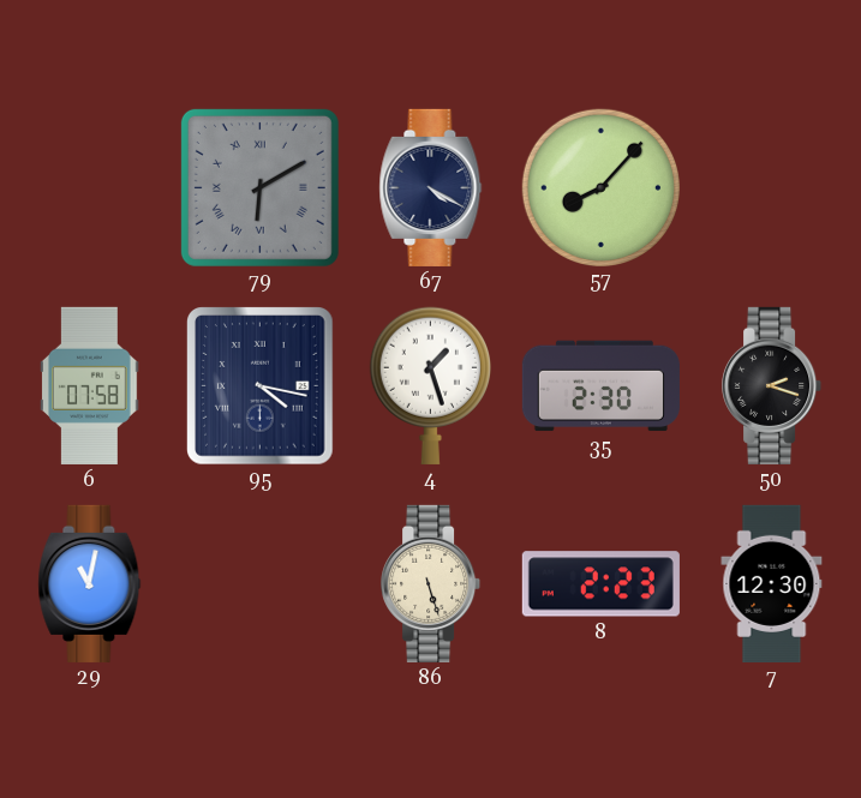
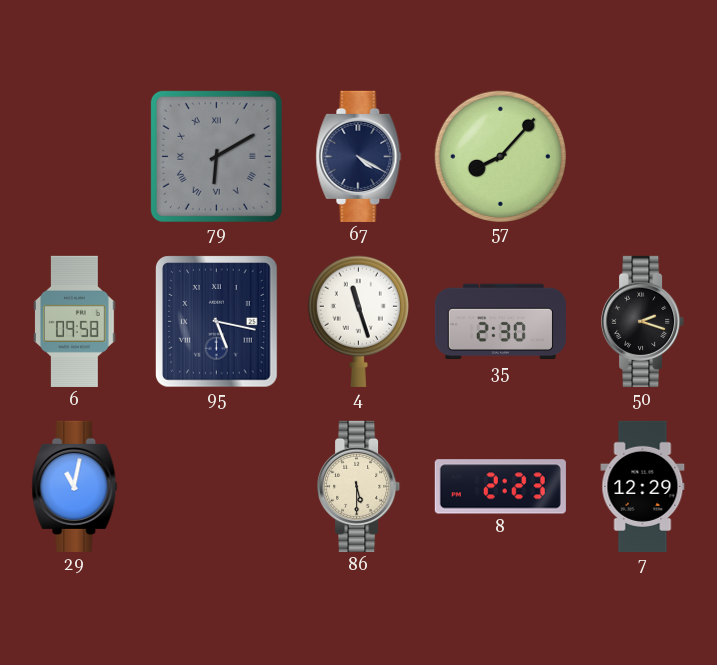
6: 07:58 -> 09:58 (75, 321)
95: 4:17 -> 5:17 (217, 322)
4: 1:27 -> 11:27 (358, 321)
86: 5:27 -> 5:30 (359, 486)
7: 12:30 -> 12:29 (643, 486)
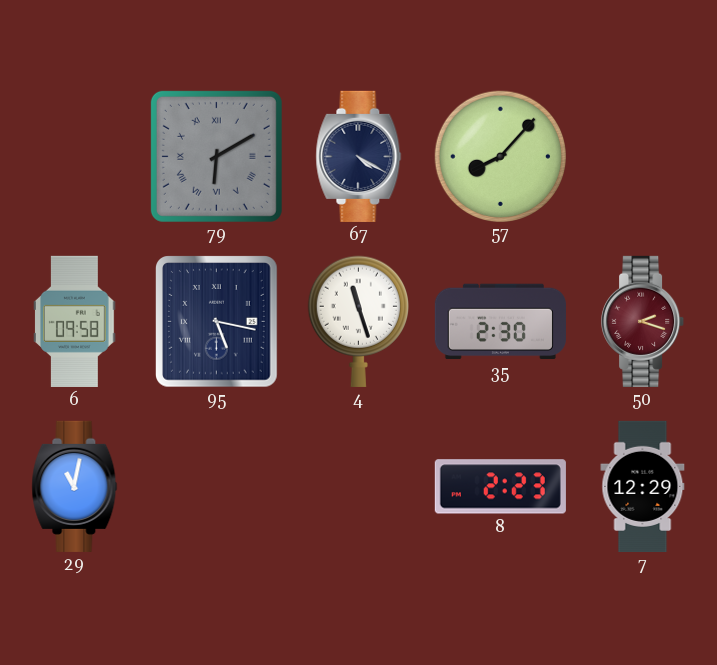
50 dial: black -> burgundy (643, 321)
86: 5:30 -> none (359, 486)
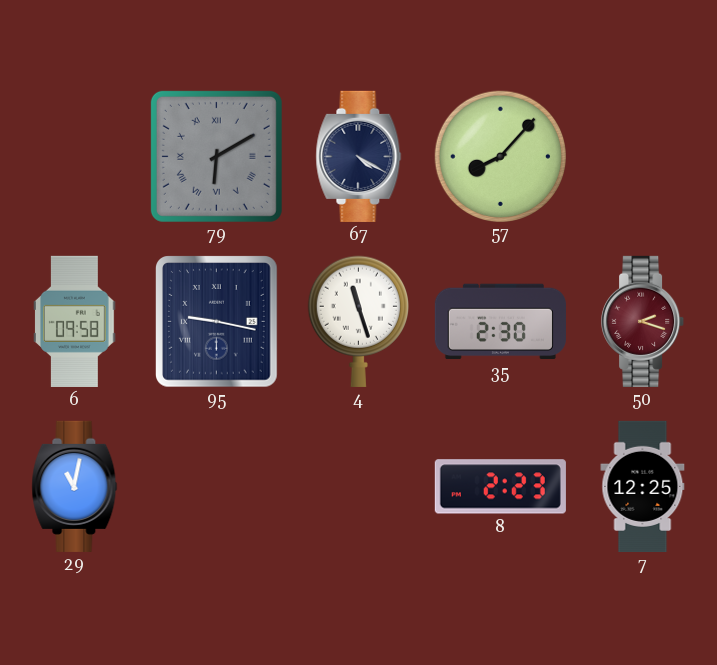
95: 5:17 -> 9:17 (217, 322)
7: 12:29 -> 12:25 (643, 486)
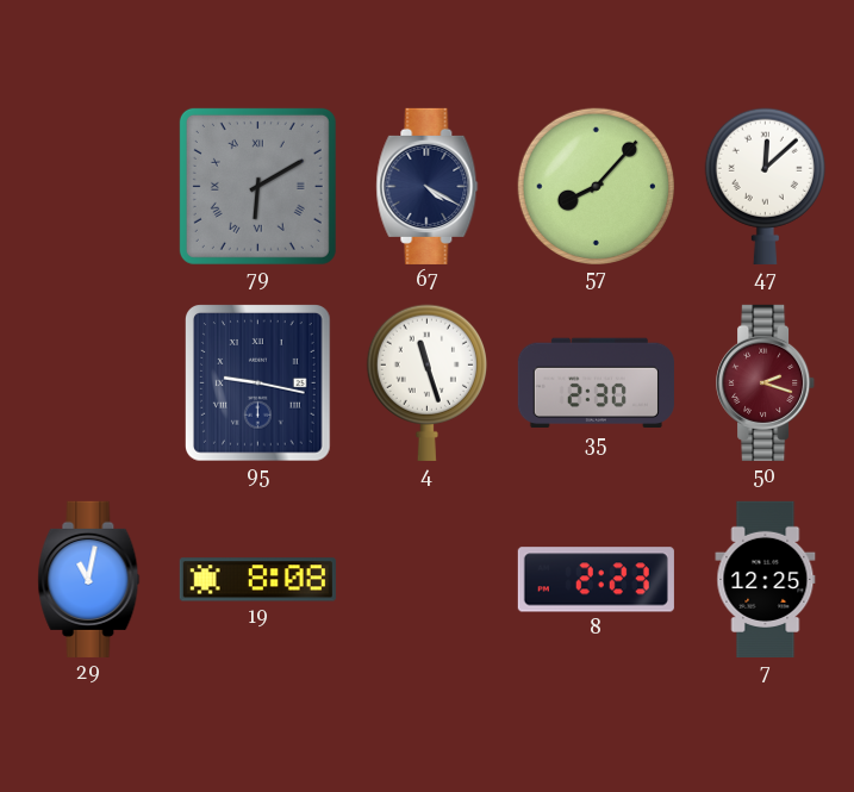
47: none -> 12:08 (765, 186)
6: 09:58 -> none (75, 321)
19: none -> 8:08 (257, 580)
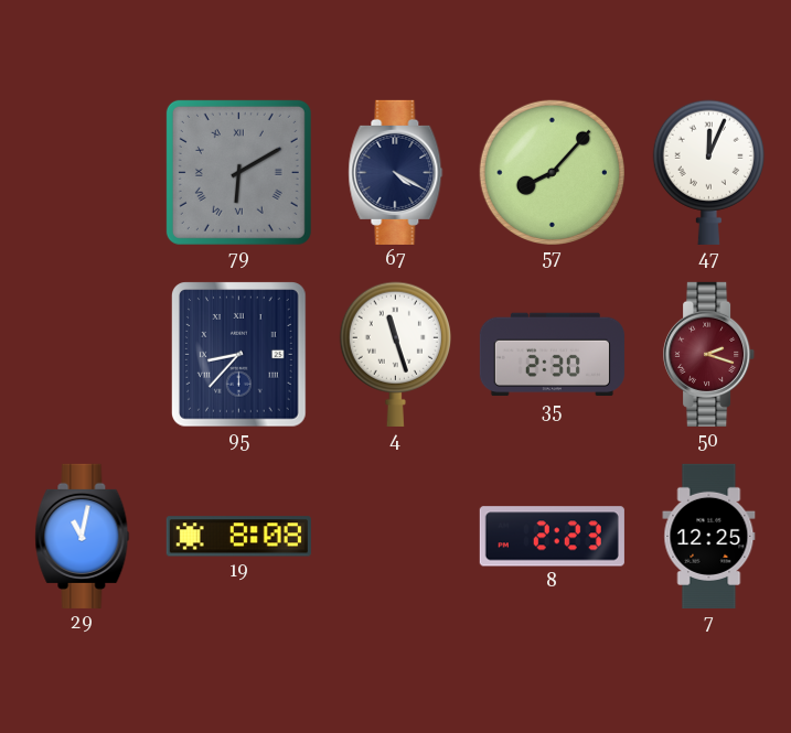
47: 12:08 -> 12:04 (708, 172)
95: 9:17 -> 8:37 (239, 355)
